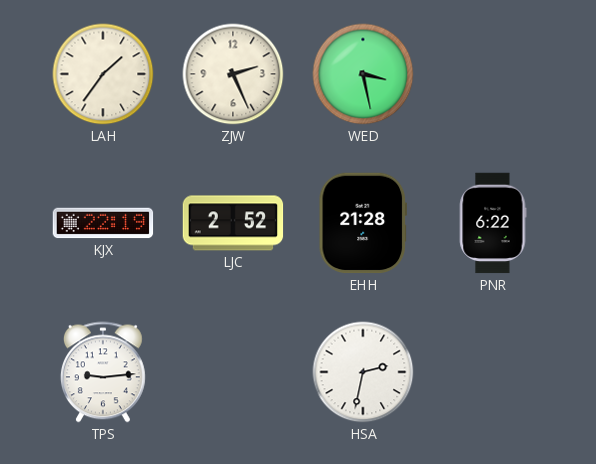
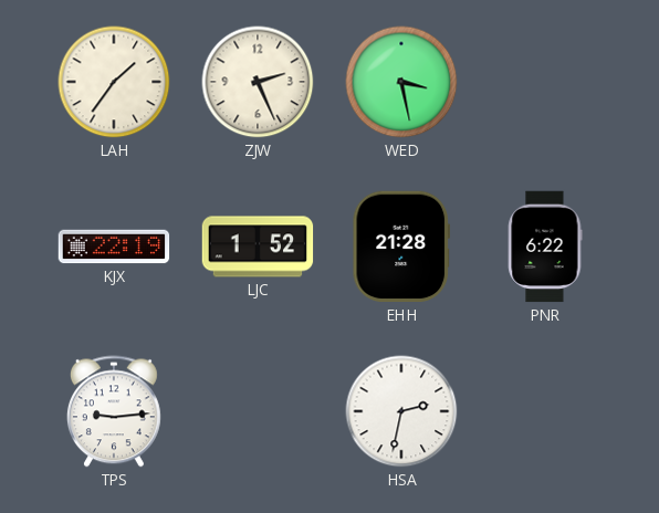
LJC: 2:52 -> 1:52 (258, 247)
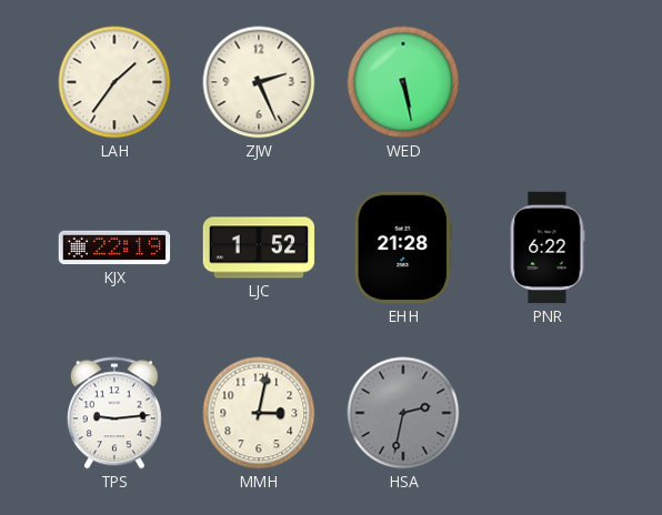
WED: 3:28 -> 5:28 (403, 82)
MMH: none -> 3:02 (259, 413)
HSA dial: white -> grey (403, 413)
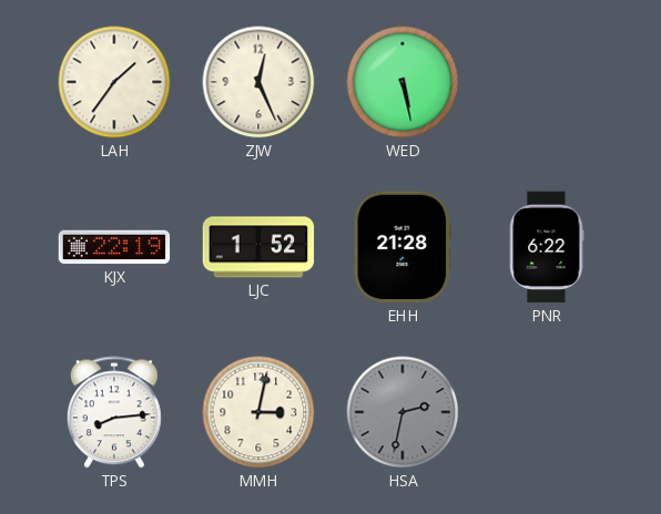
ZJW: 2:26 -> 12:26 (258, 82)
TPS: 9:14 -> 8:14 (114, 412)
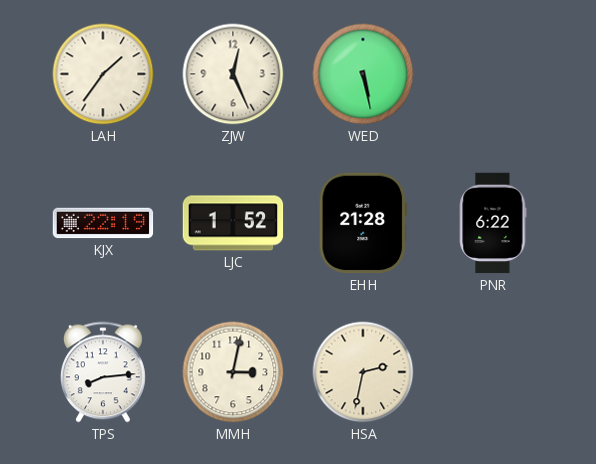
HSA dial: grey -> cream (363, 372)
